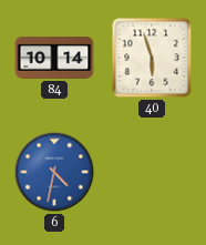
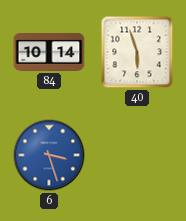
6: 4:32 -> 3:27 (49, 155)
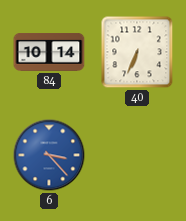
40: 5:57 -> 6:34 (137, 52)
6: 3:27 -> 3:23 (49, 155)
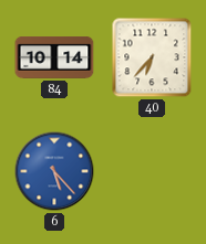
40: 6:34 -> 6:37 (152, 57)
6: 3:23 -> 5:23 (54, 171)
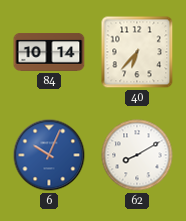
6: 5:23 -> 10:04 (49, 155)
62: none -> 8:10 (137, 155)
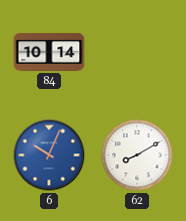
40: 6:37 -> none (137, 52)
